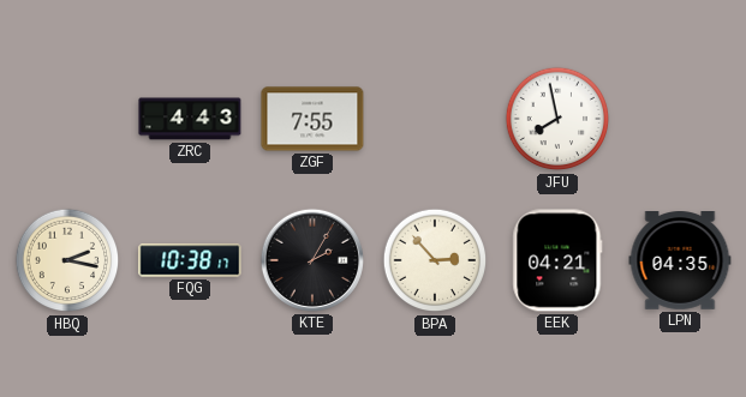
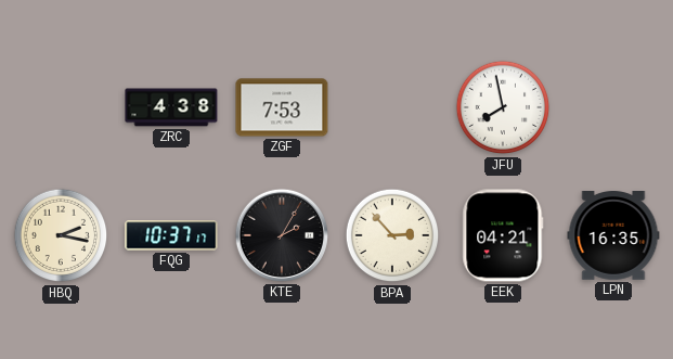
ZRC: 4:43 -> 4:38 (171, 107)
ZGF: 7:55 -> 7:53 (282, 107)
FQG: 10:38 -> 10:37 (171, 235)
LPN: 04:35 -> 16:35 (613, 236)
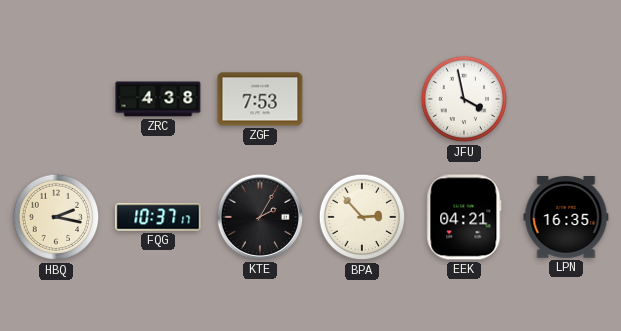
JFU: 7:58 -> 3:58 (464, 99)
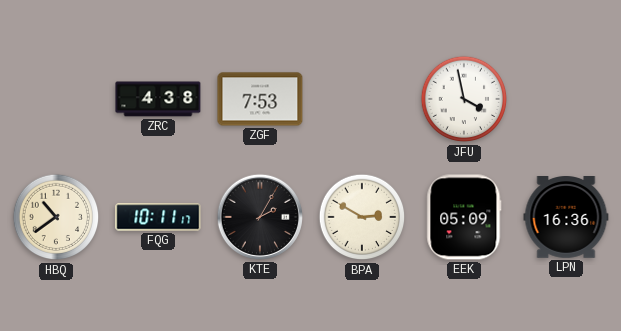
HBQ: 2:17 -> 10:39 (56, 217)
FQG: 10:37 -> 10:11 (158, 217)
BPA: 2:53 -> 2:50 (362, 217)
EEK: 04:21 -> 05:09 (464, 217)
LPN: 16:35 -> 16:36 (566, 218)
